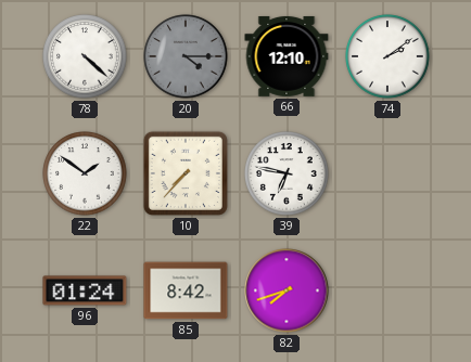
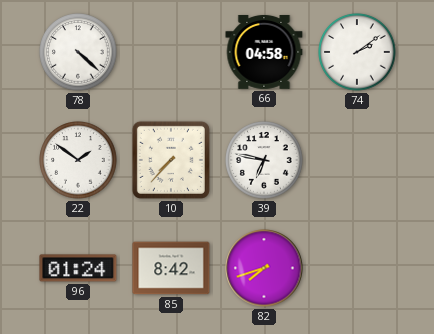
20: 4:15 -> none (186, 56)
66: 12:10 -> 04:58 (264, 52)
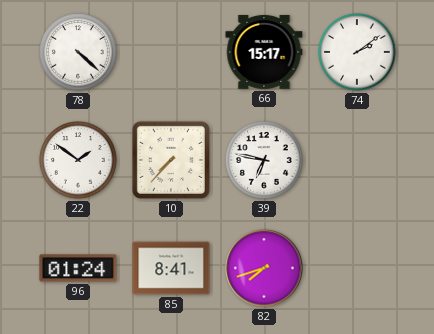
66: 04:58 -> 15:17 (264, 52)
85: 8:42 -> 8:41 (171, 268)
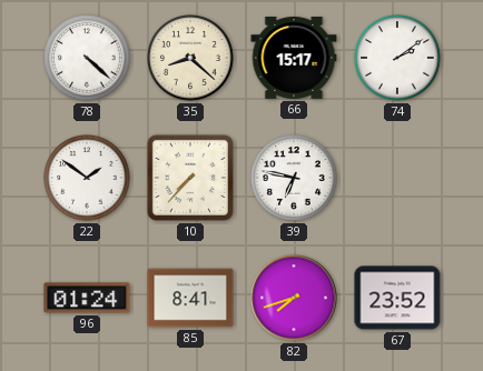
35: none -> 8:22 (190, 58)
67: none -> 23:52 (397, 298)
